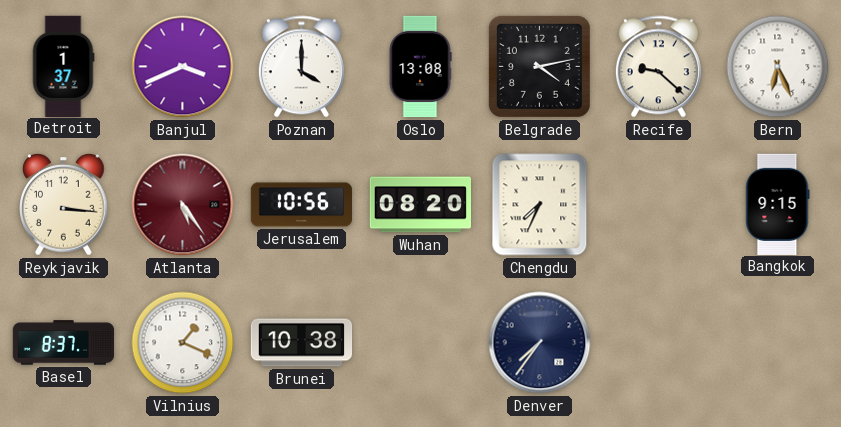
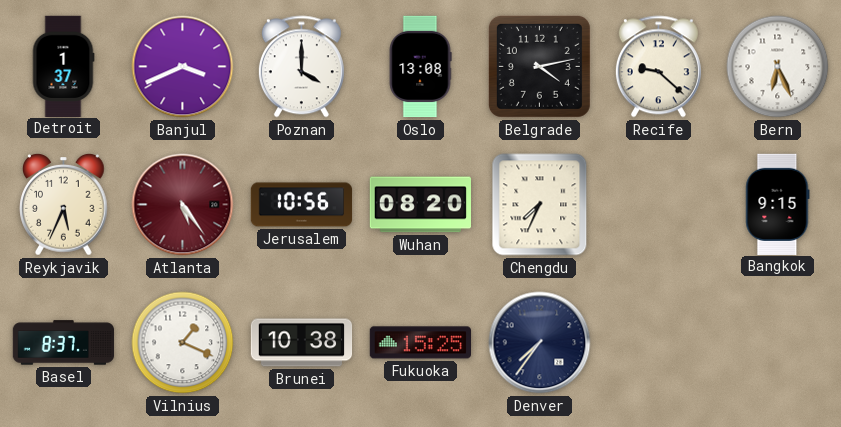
Reykjavik: 3:16 -> 5:34 (64, 205)
Fukuoka: none -> 15:25 (420, 343)
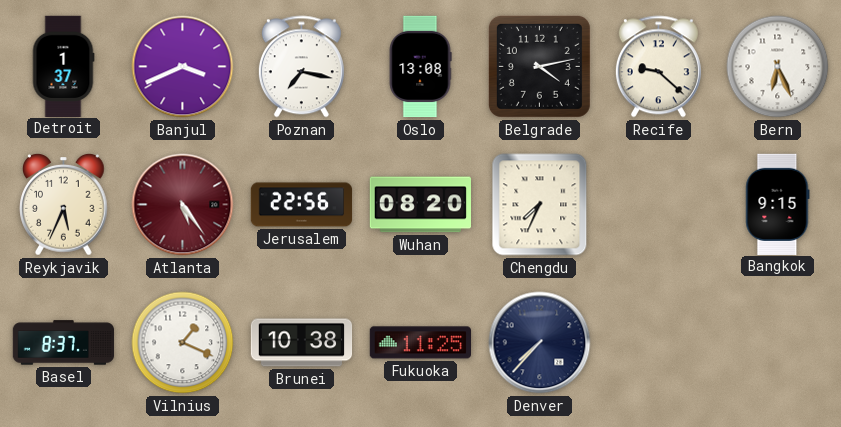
Poznan: 4:00 -> 7:17 (301, 67)
Jerusalem: 10:56 -> 22:56 (302, 205)
Fukuoka: 15:25 -> 11:25 (420, 343)
Denver: 7:36 -> 7:37 (540, 343)
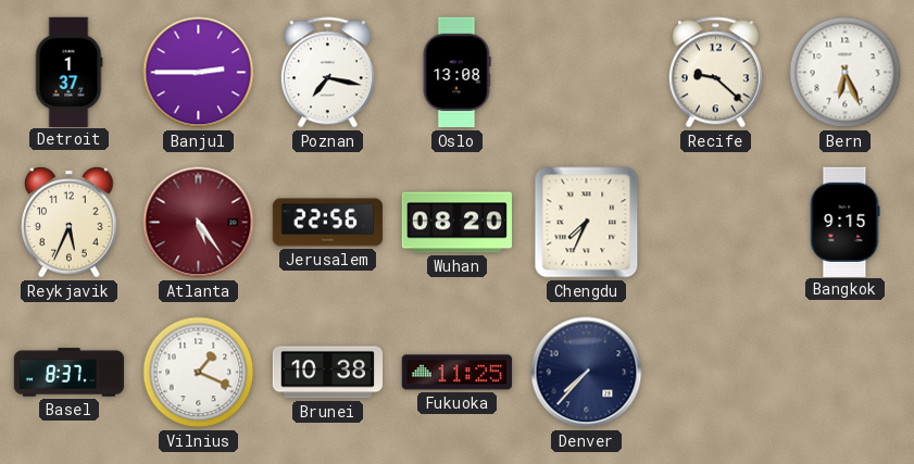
Banjul: 3:41 -> 2:45 (199, 73)
Belgrade: 4:13 -> none (539, 66)
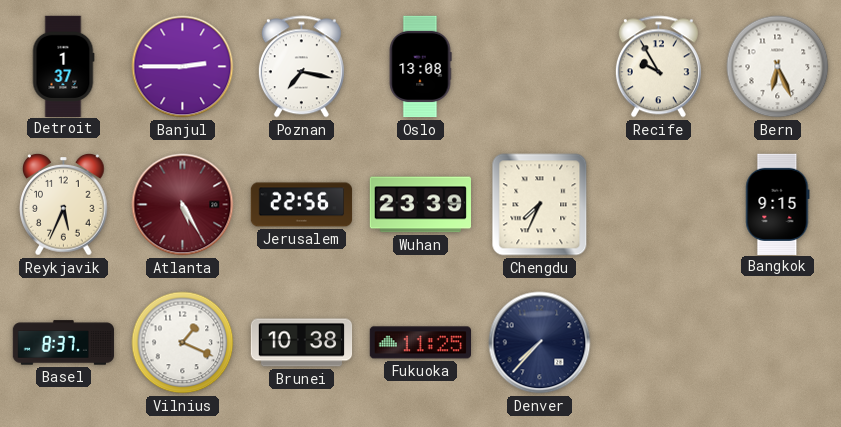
Recife: 9:22 -> 9:55 (658, 67)
Atlanta: 5:24 -> 5:25 (183, 205)
Wuhan: 08:20 -> 23:39 (420, 205)
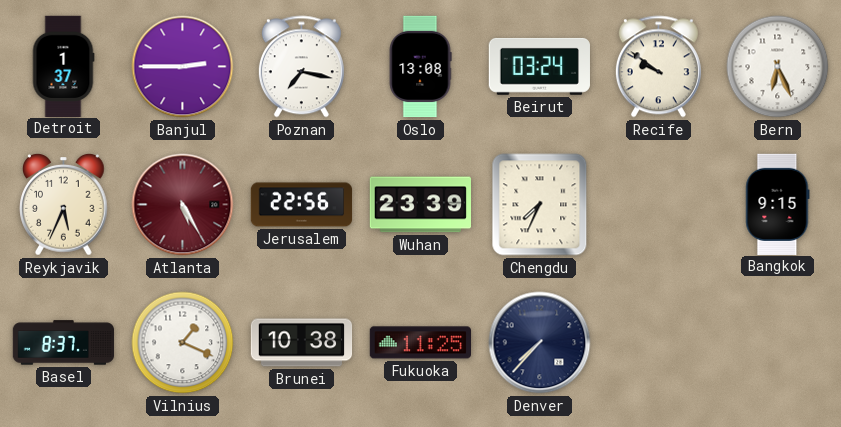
Beirut: none -> 03:24 (539, 66)
Recife: 9:55 -> 9:51 (658, 67)
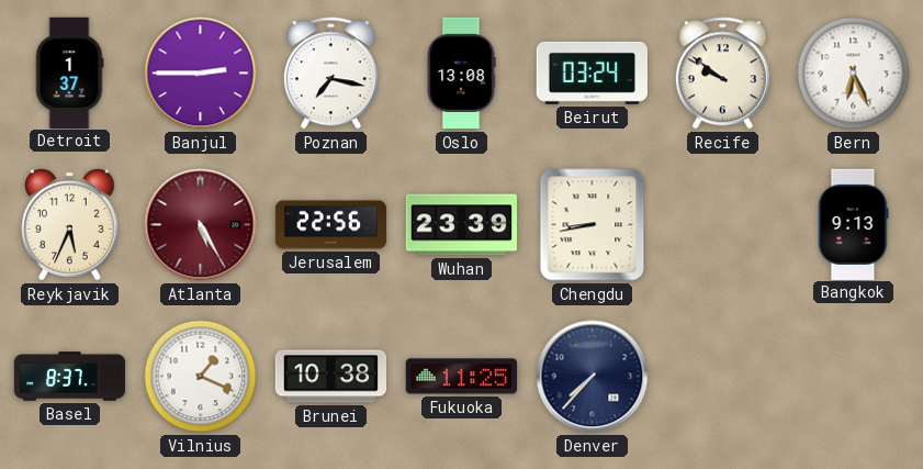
Chengdu: 7:34 -> 8:43 (593, 225)
Bangkok: 9:15 -> 9:13 (854, 224)
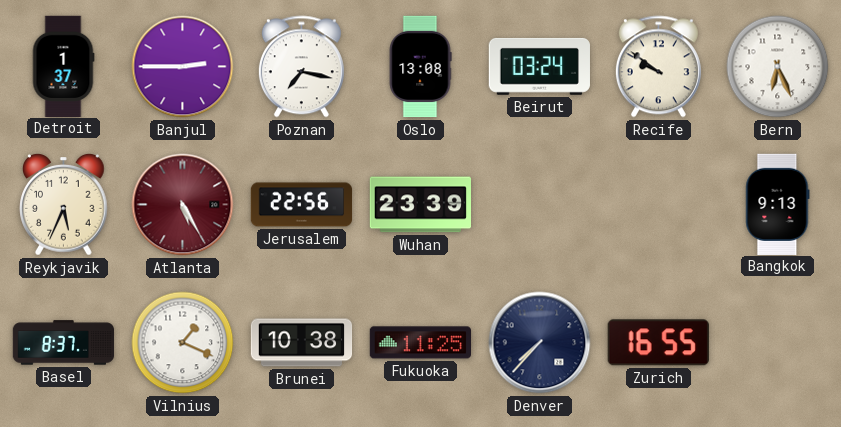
Chengdu: 8:43 -> none (593, 225)
Zurich: none -> 16:55 (658, 343)
